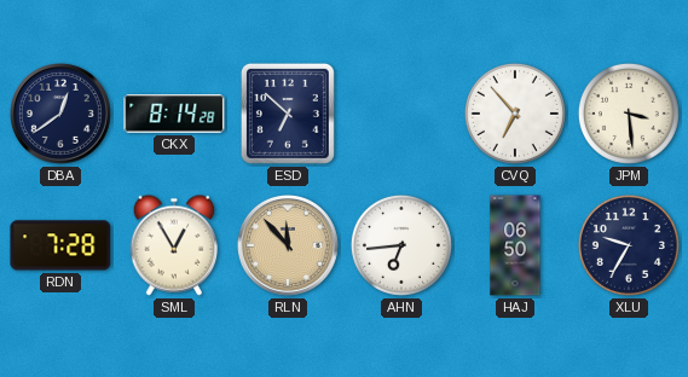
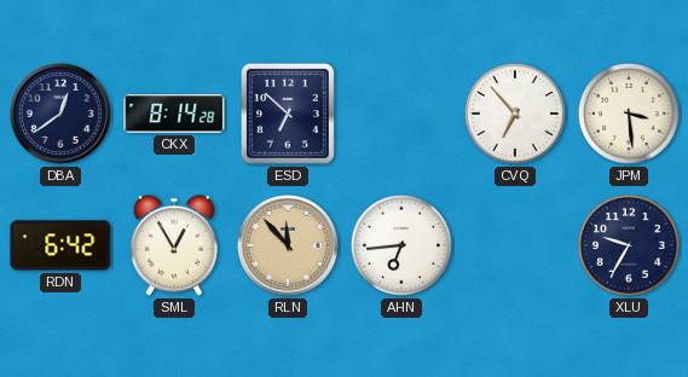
RDN: 7:28 -> 6:42 (60, 245)
HAJ: 06:50 -> none (515, 245)
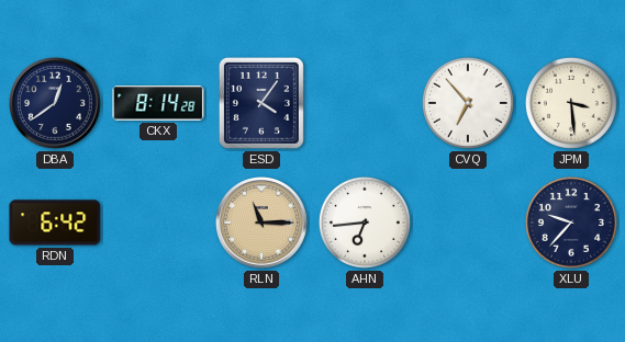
ESD: 6:52 -> 4:06 (261, 103)
SML: 12:55 -> none (174, 245)
RLN: 11:53 -> 11:15 (263, 224)
XLU: 9:35 -> 9:37 (571, 223)
